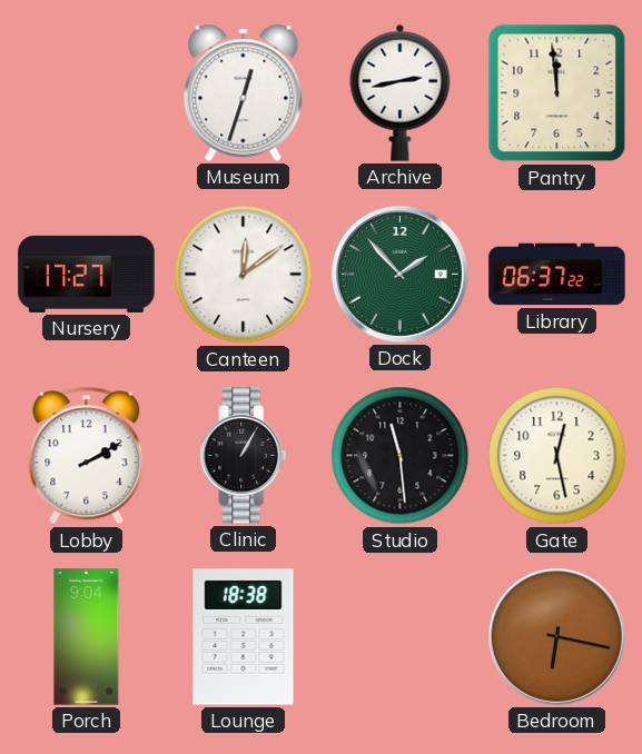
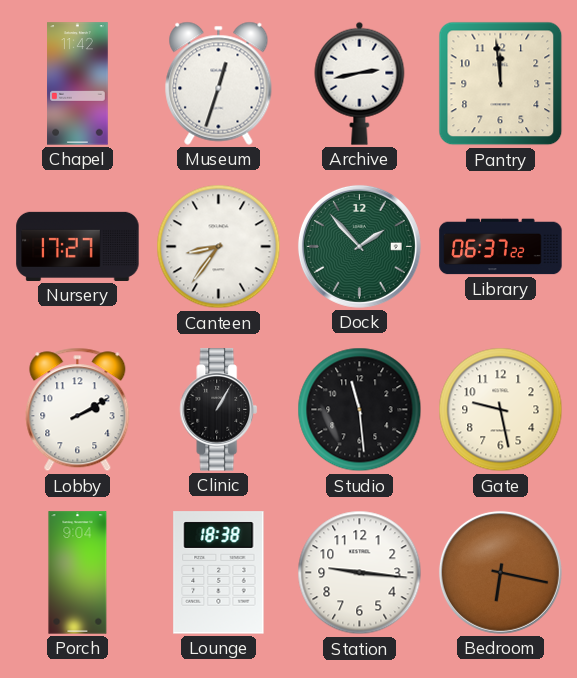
Chapel: none -> 11:42 (78, 84)
Canteen: 12:09 -> 8:36 (219, 247)
Gate: 12:28 -> 9:28 (501, 410)
Station: none -> 9:16 (360, 573)
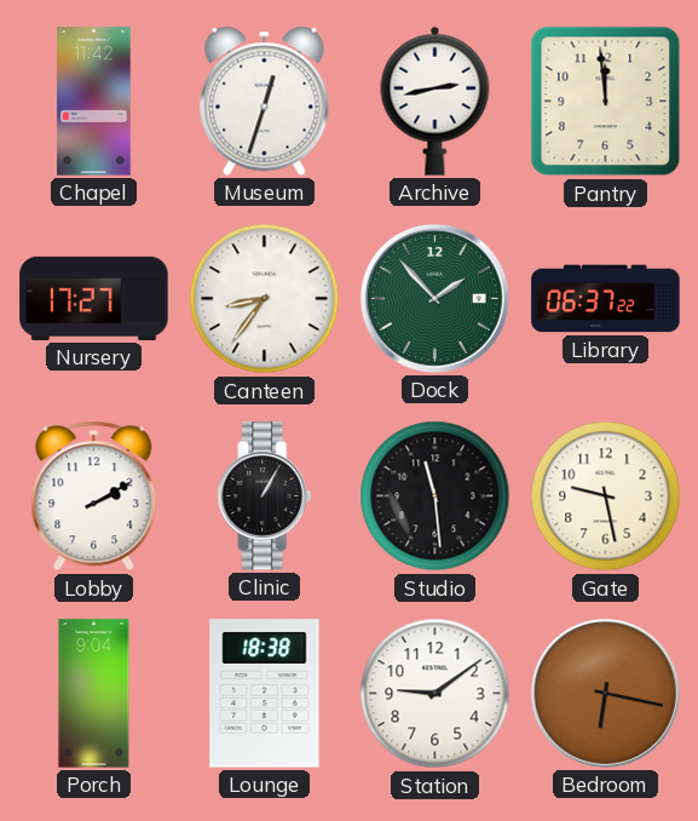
Station: 9:16 -> 9:09 (435, 694)
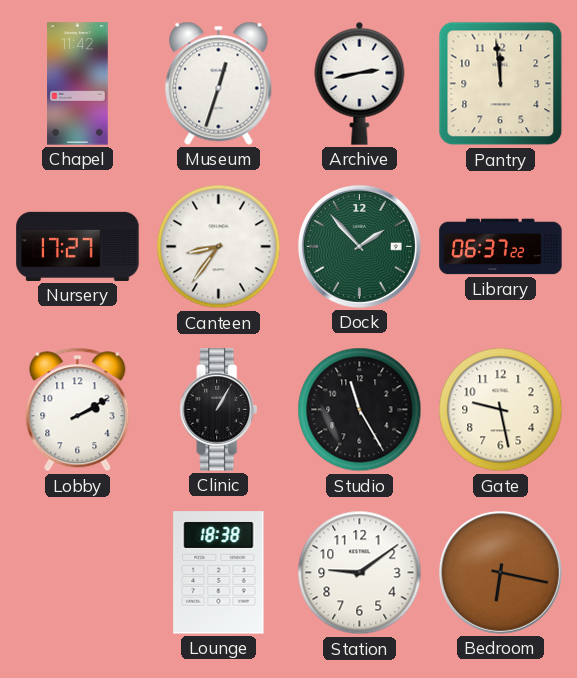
Studio: 11:29 -> 11:25 (360, 410)
Porch: 9:04 -> none (94, 694)
